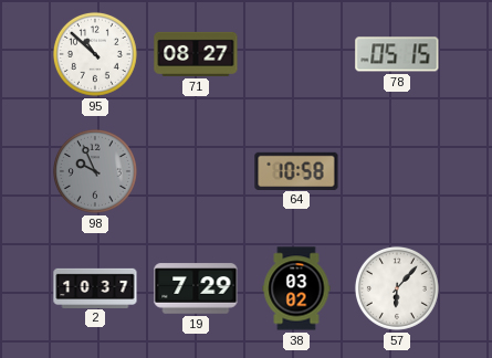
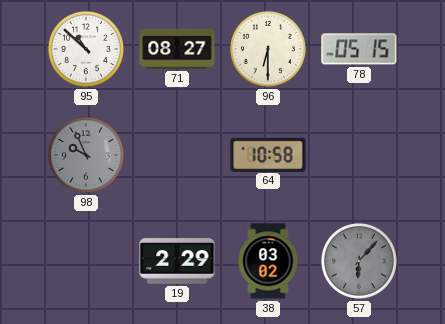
96: none -> 6:30 (268, 49)
2: 10:37 -> none (95, 287)
19: 7:29 -> 2:29 (177, 261)
57 dial: white -> grey (359, 261)
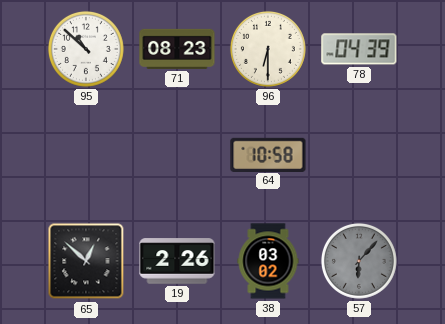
71: 08:27 -> 08:23 (177, 49)
78: 05:15 -> 04:39 (359, 49)
98: 9:56 -> none (86, 155)
65: none -> 12:52 (86, 261)
19: 2:29 -> 2:26 (177, 261)
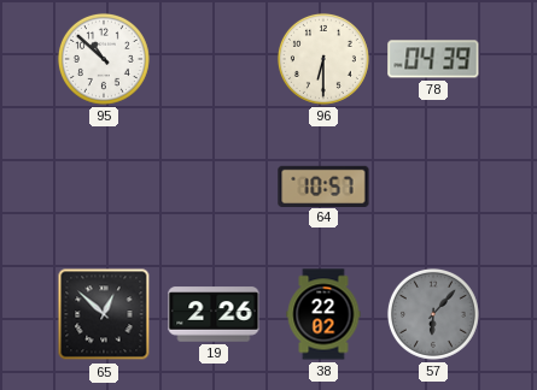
71: 08:23 -> none (177, 49)
64: 10:58 -> 10:57 (323, 185)
38: 03:02 -> 22:02 (323, 314)
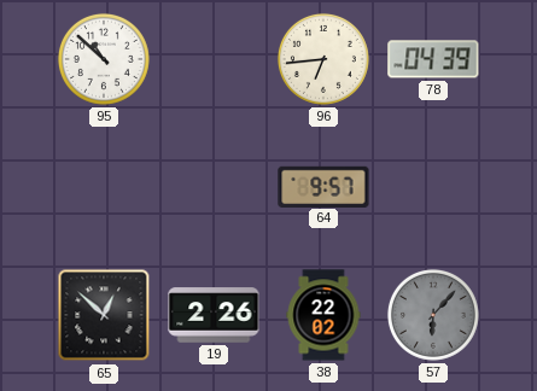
96: 6:30 -> 6:44 (323, 59)
64: 10:57 -> 9:57 (323, 186)
